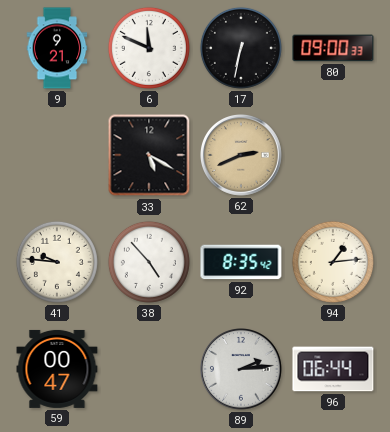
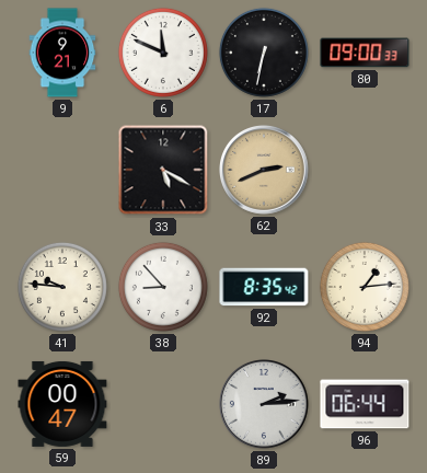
38: 4:53 -> 8:53 (163, 287)
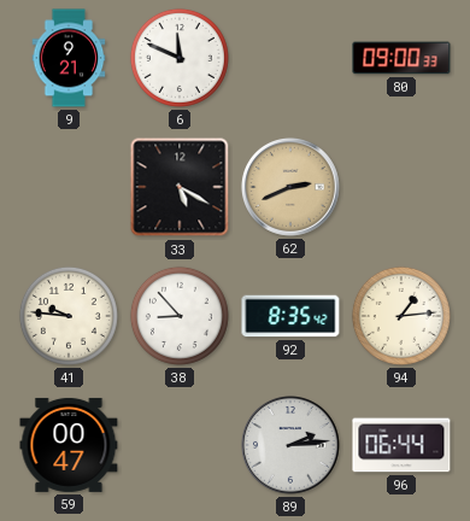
17: 6:32 -> none (264, 53)
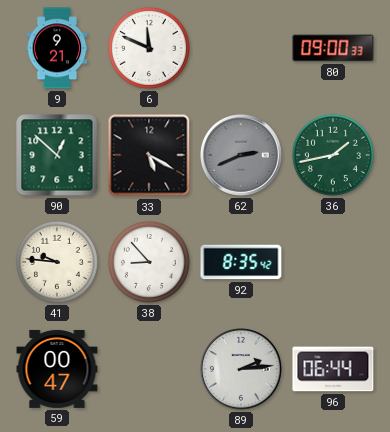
90: none -> 12:52 (57, 155)
62 dial: champagne -> grey (242, 156)
36: none -> 1:43 (333, 155)
94: 1:14 -> none (401, 316)
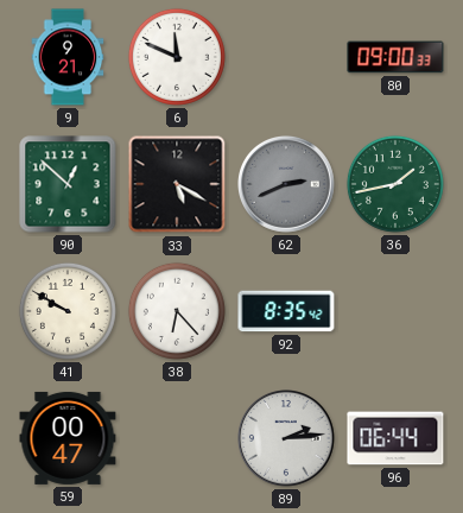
41: 9:46 -> 9:50 (68, 311)
38: 8:53 -> 6:23 (177, 311)
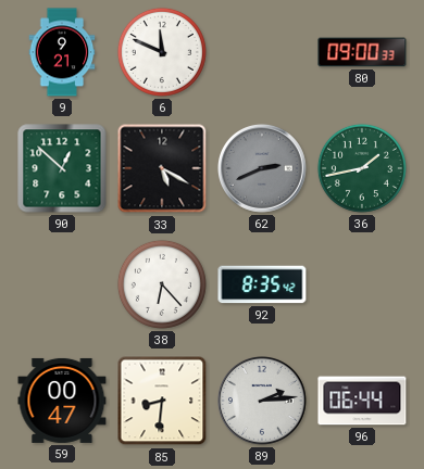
41: 9:50 -> none (68, 311)
85: none -> 8:31 (162, 401)
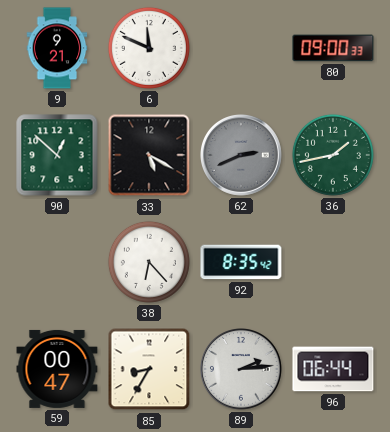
85: 8:31 -> 8:35 (149, 369)
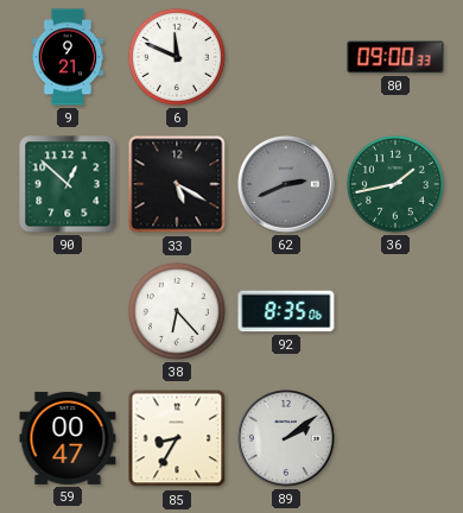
92: 8:35:42 -> 8:35:06 (286, 311)
89: 2:14 -> 2:09 (287, 439)
96: 06:44 -> none (333, 369)
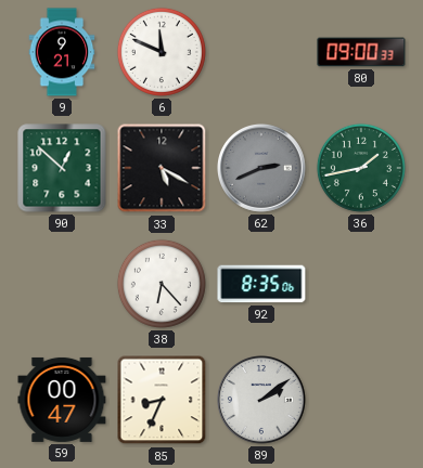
85: 8:35 -> 8:34 (162, 400)
